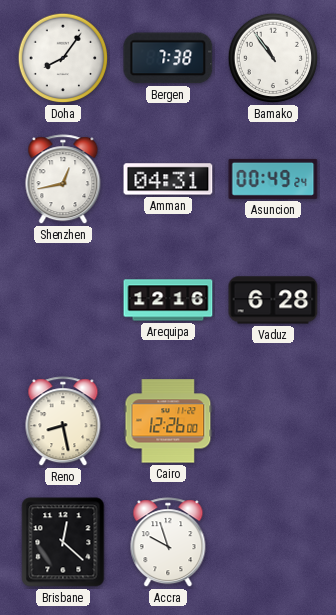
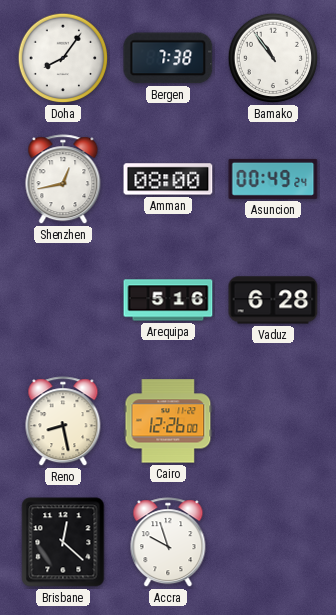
Amman: 04:31 -> 08:00 (168, 179)
Arequipa: 12:16 -> 5:16 (168, 300)
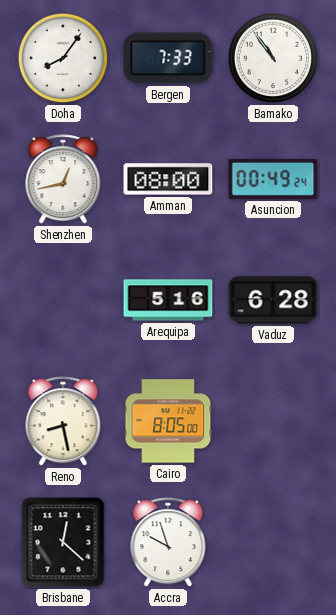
Bergen: 7:38 -> 7:33 (168, 58)
Cairo: 12:26 -> 8:05 (168, 421)
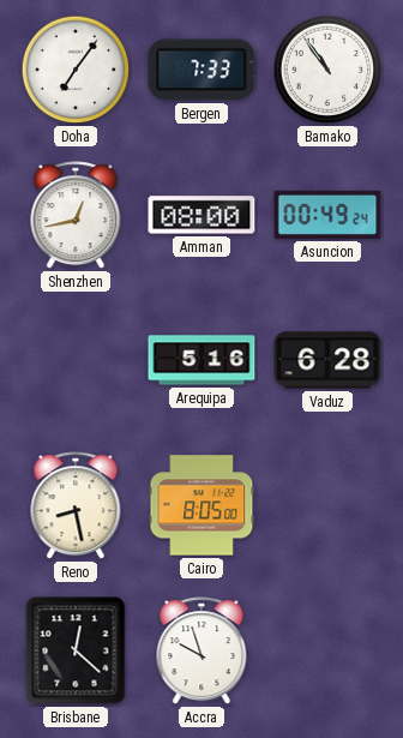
Doha: 8:06 -> 7:06 (76, 70)
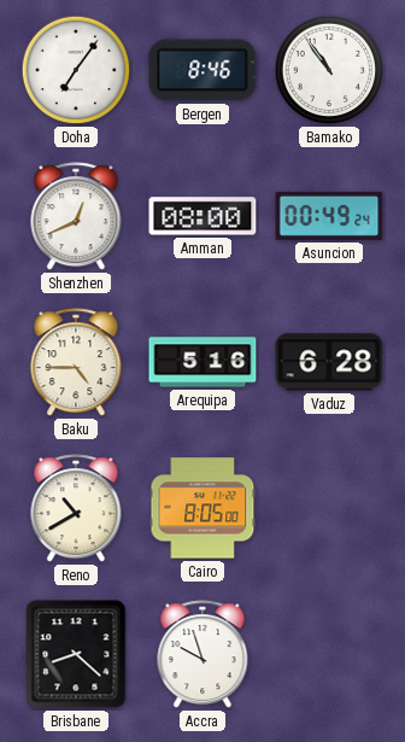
Bergen: 7:33 -> 8:46 (202, 70)
Shenzhen: 12:43 -> 12:41 (76, 217)
Baku: none -> 4:45 (76, 363)
Reno: 8:28 -> 10:40 (76, 509)
Brisbane: 12:22 -> 8:22 (76, 654)
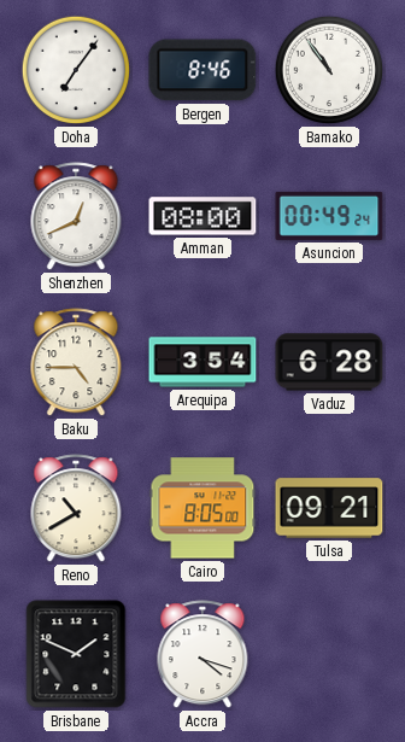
Arequipa: 5:16 -> 3:54 (202, 362)
Tulsa: none -> 09:21 (329, 508)
Brisbane: 8:22 -> 1:49 (76, 654)
Accra: 9:57 -> 4:18 (202, 655)
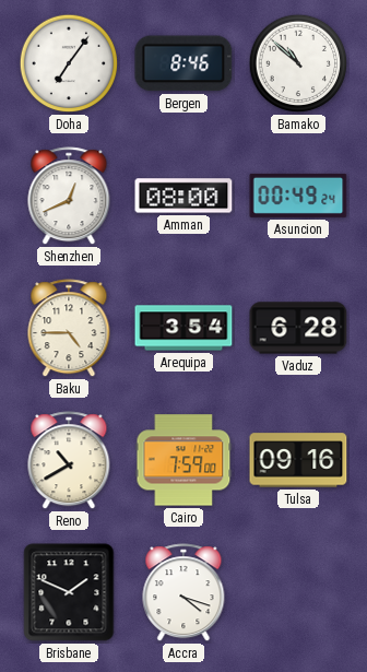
Bamako: 10:54 -> 10:52 (298, 63)
Cairo: 8:05 -> 7:59 (183, 460)
Tulsa: 09:21 -> 09:16 (298, 460)
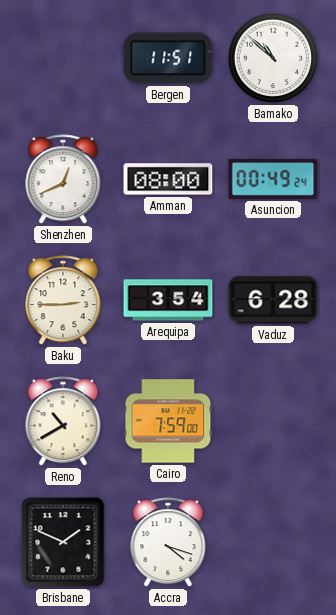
Doha: 7:06 -> none (69, 63)
Bergen: 8:46 -> 11:51 (168, 58)
Baku: 4:45 -> 2:45 (63, 301)
Tulsa: 09:16 -> none (298, 460)
